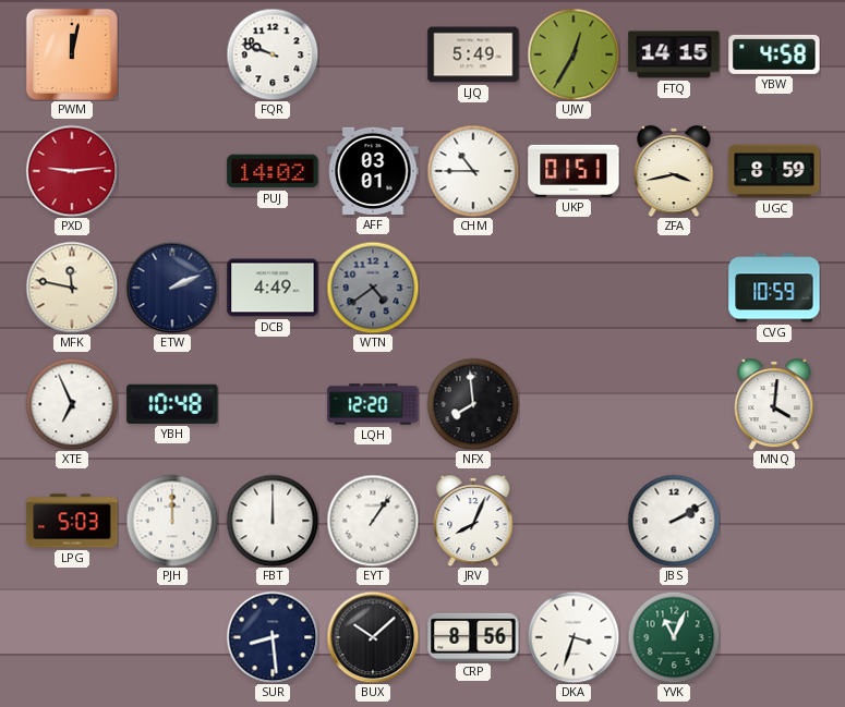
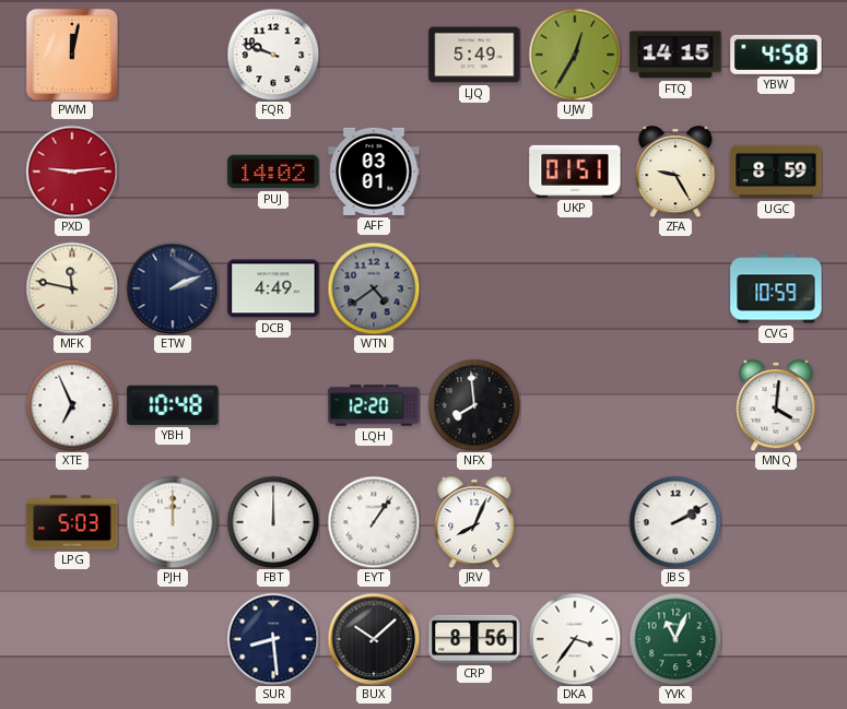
CHM: 10:45 -> none (473, 171)
ZFA: 3:43 -> 9:25 (675, 172)
DKA: 3:33 -> 3:36 (575, 639)
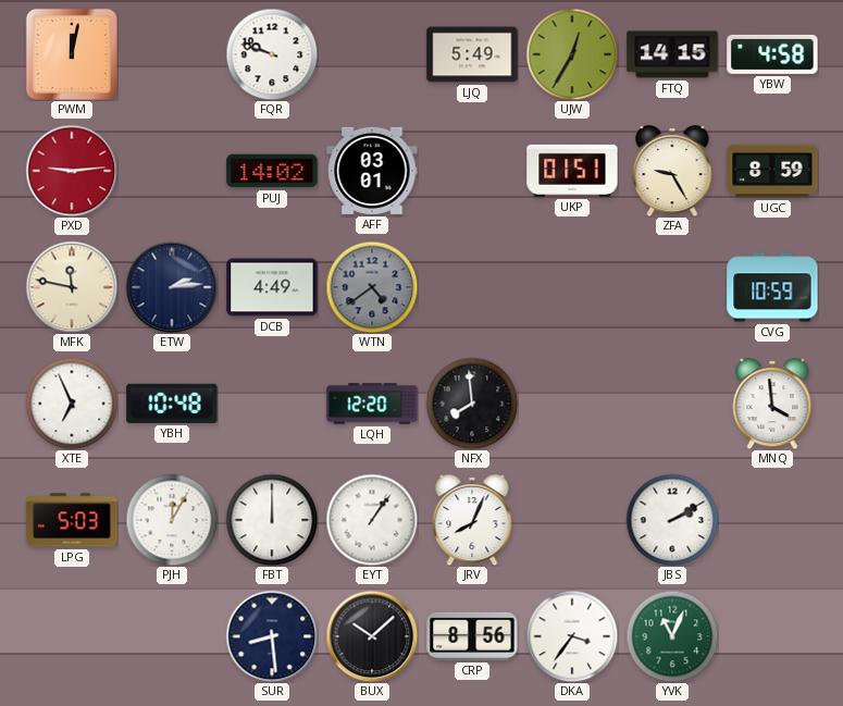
ETW: 2:11 -> 2:14 (172, 287)
MNQ: 4:01 -> 3:59 (772, 404)
PJH: 12:00 -> 12:05 (172, 520)
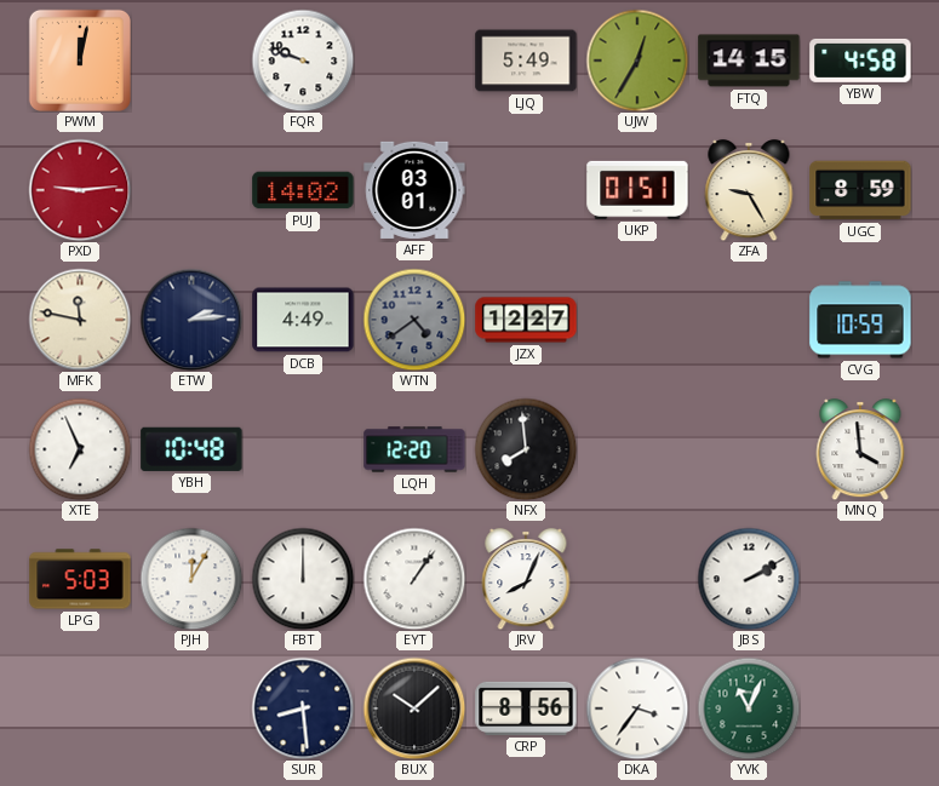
JZX: none -> 12:27 (526, 320)
